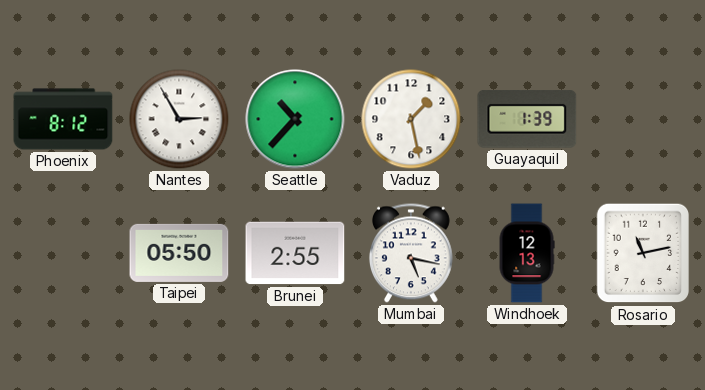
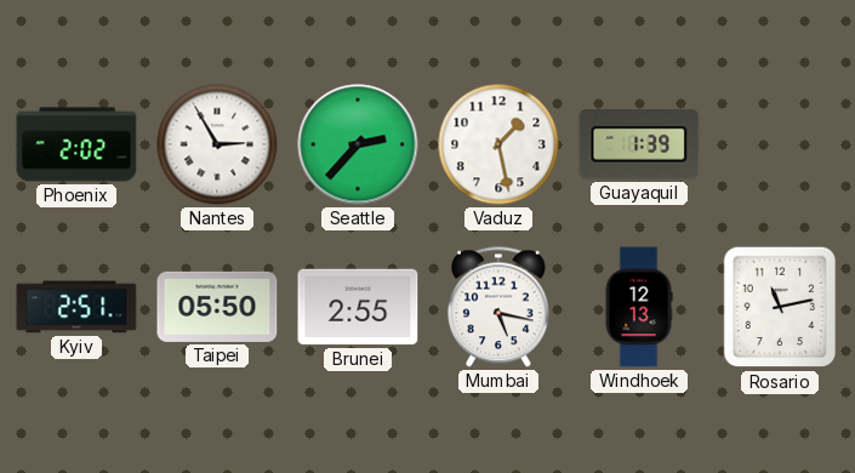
Phoenix: 8:12 -> 2:02 (76, 144)
Seattle: 10:37 -> 2:37 (358, 144)
Kyiv: none -> 2:51 (76, 307)
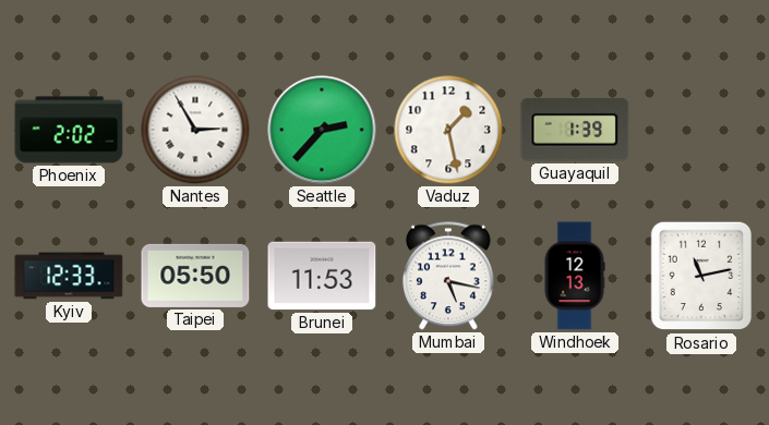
Kyiv: 2:51 -> 12:33 (69, 276)
Brunei: 2:55 -> 11:53 (322, 276)
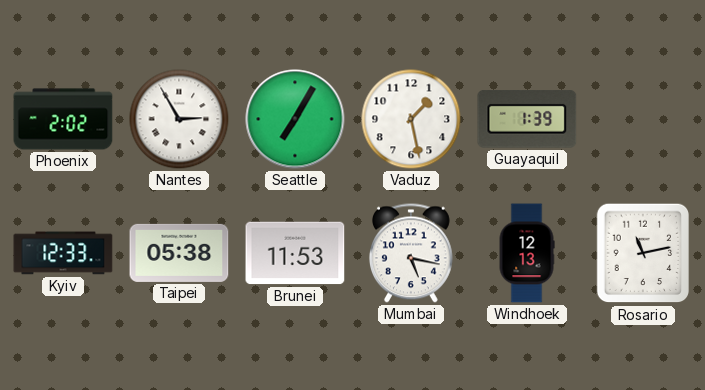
Seattle: 2:37 -> 7:05 (295, 119)
Taipei: 05:50 -> 05:38 (179, 253)
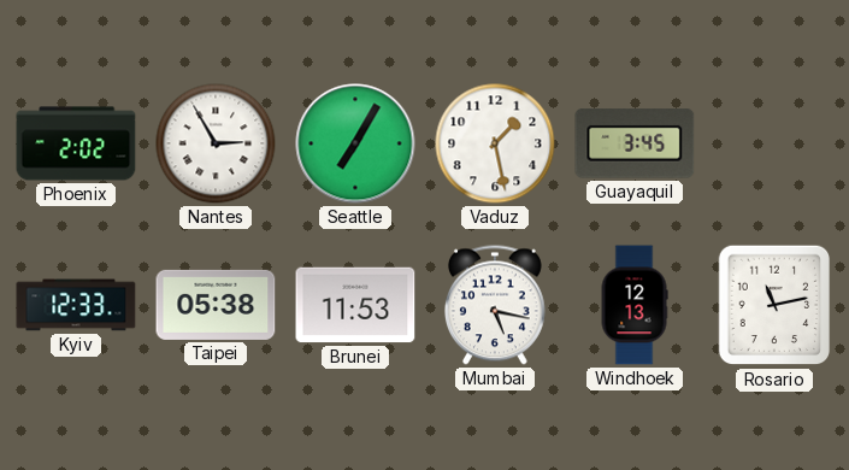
Guayaquil: 1:39 -> 3:45 (635, 145)
